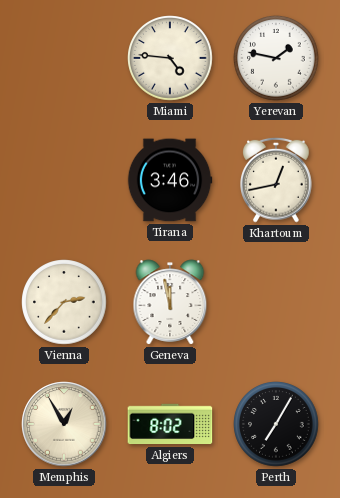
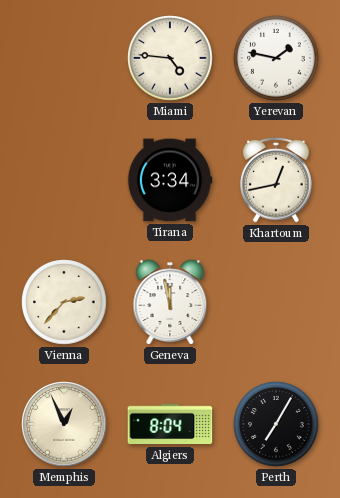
Tirana: 3:46 -> 3:34 (170, 180)
Memphis: 12:55 -> 12:56 (64, 424)
Algiers: 8:02 -> 8:04 (170, 424)
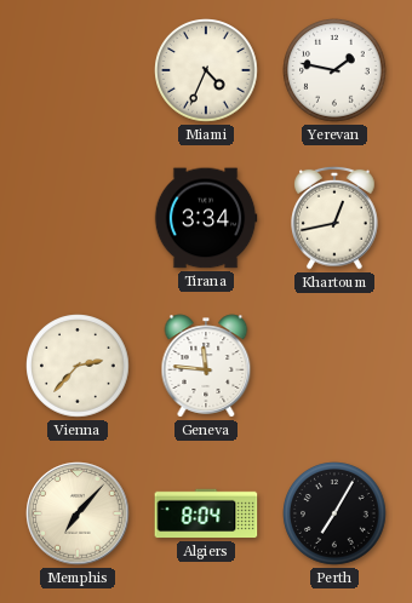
Miami: 4:46 -> 4:34 (206, 70)
Geneva: 11:58 -> 11:46 (206, 366)
Memphis: 12:56 -> 7:07 (78, 513)
